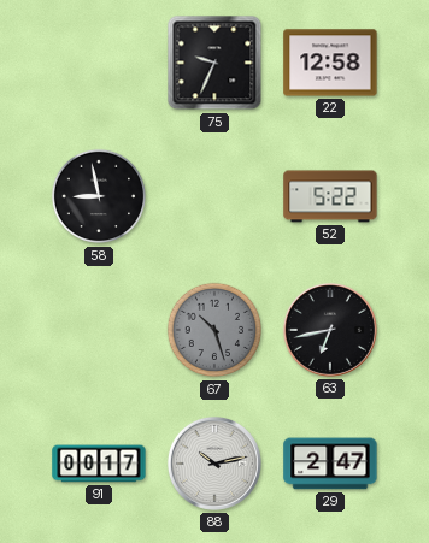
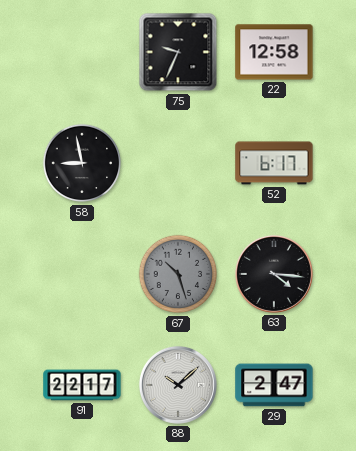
52: 5:22 -> 6:17 (274, 163)
63: 6:43 -> 4:16 (274, 274)
91: 00:17 -> 22:17 (82, 385)
88: 10:13 -> 10:08 (178, 385)
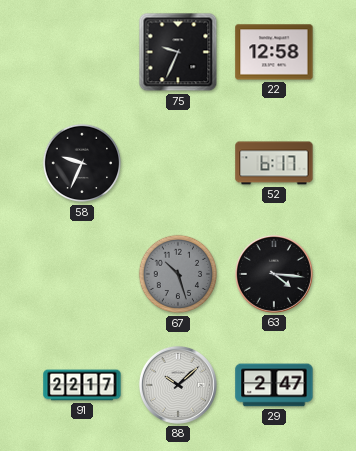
58: 8:58 -> 9:34 (82, 163)
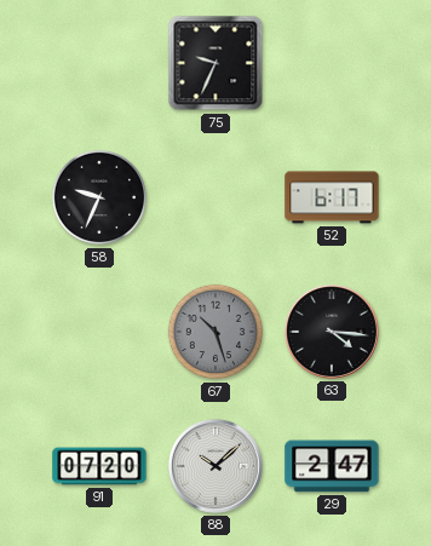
22: 12:58 -> none (274, 52)
91: 22:17 -> 07:20 (99, 466)
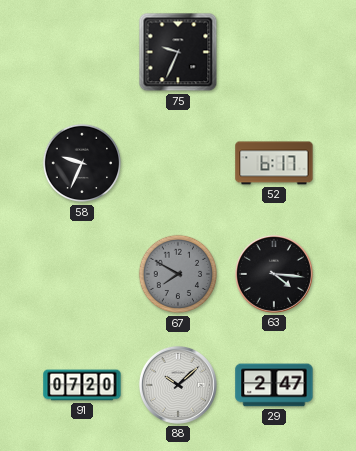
67: 10:27 -> 7:50 (178, 274)
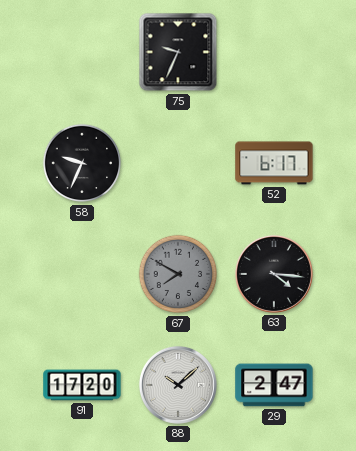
91: 07:20 -> 17:20 (82, 385)
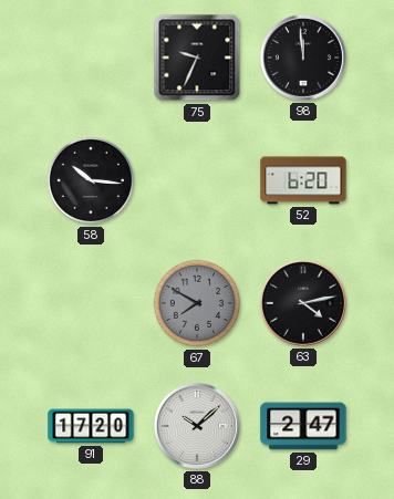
98: none -> 11:59 (303, 58)
58: 9:34 -> 10:16 (91, 180)
52: 6:17 -> 6:20 (303, 180)
63: 4:16 -> 4:13 (303, 303)
